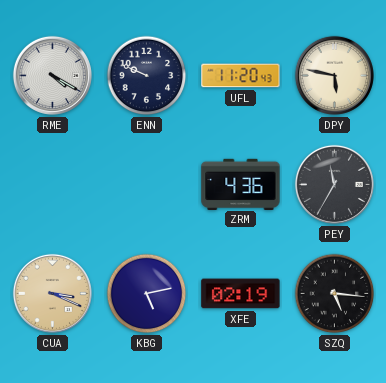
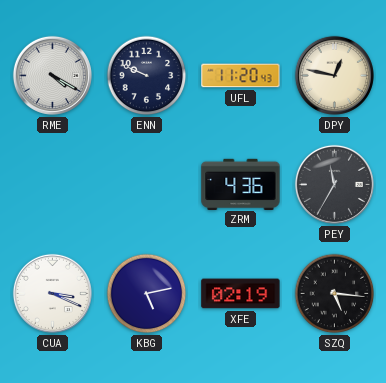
DPY: 5:47 -> 12:47 (334, 75)
CUA dial: champagne -> white (52, 293)
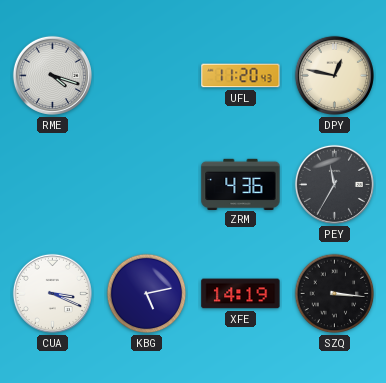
RME: 4:20 -> 4:18 (52, 75)
ENN: 9:49 -> none (147, 76)
XFE: 02:19 -> 14:19 (241, 294)
SZQ: 5:16 -> 3:16 (335, 294)
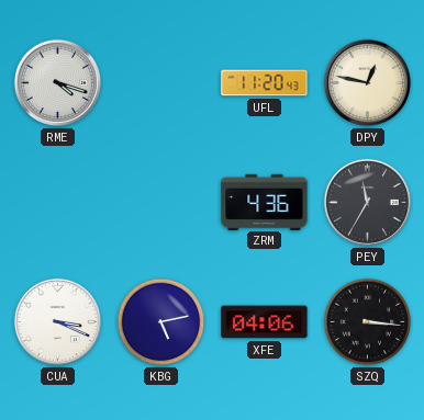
XFE: 14:19 -> 04:06 (265, 322)
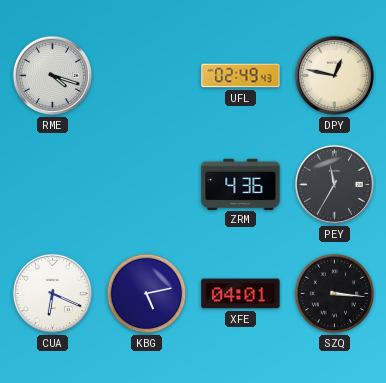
UFL: 11:20 -> 02:49 (241, 76)
CUA: 3:19 -> 6:19 (52, 293)
XFE: 04:06 -> 04:01 (241, 294)
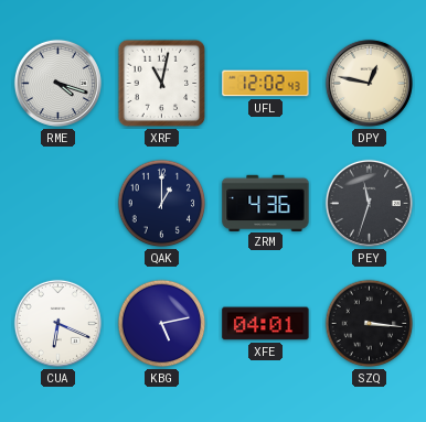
XRF: none -> 11:02 (162, 84)
UFL: 02:49 -> 12:02 (266, 84)
QAK: none -> 1:00 (162, 204)
PEY: 11:35 -> 11:33 (369, 203)
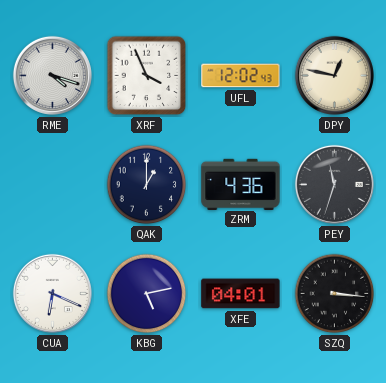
XRF: 11:02 -> 3:56 (147, 76)
